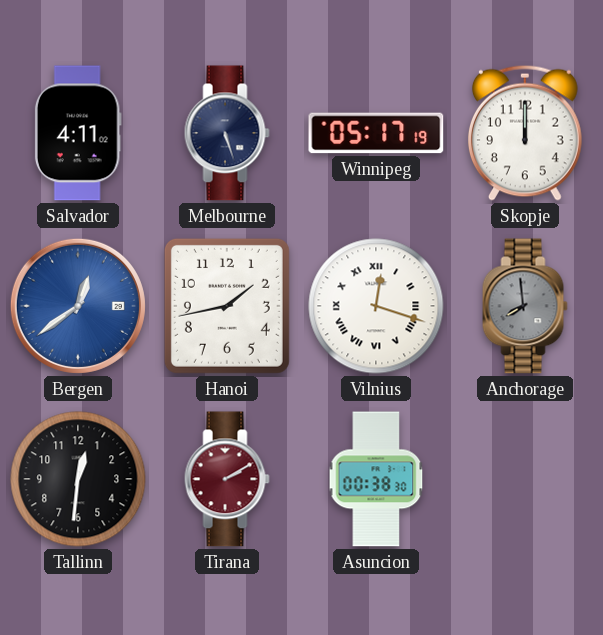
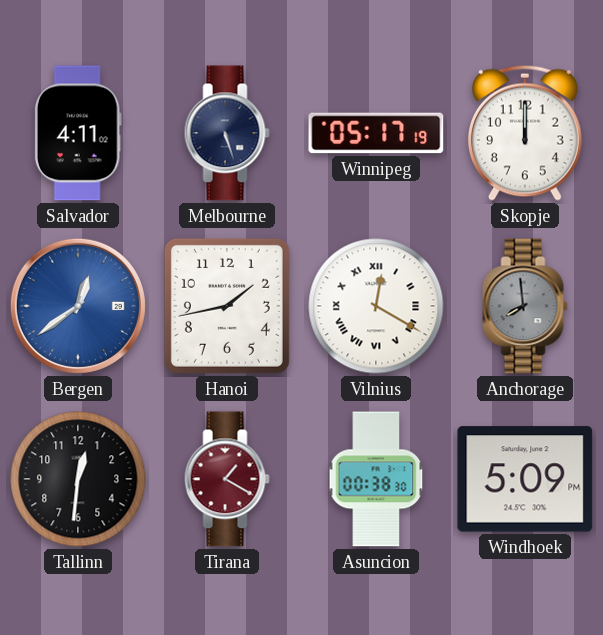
Vilnius: 12:18 -> 12:20 (376, 306)
Tirana: 2:10 -> 1:20 (227, 479)
Windhoek: none -> 5:09 (525, 479)
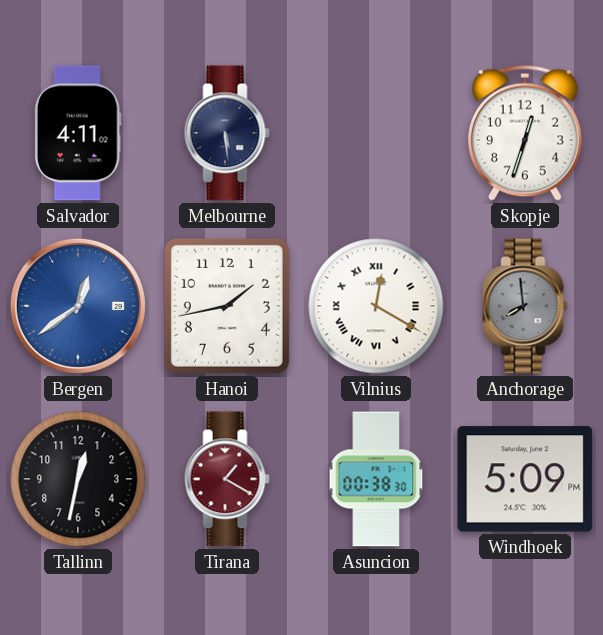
Melbourne: 5:27 -> 5:29 (227, 133)
Winnipeg: 05:17 -> none (376, 133)
Skopje: 12:00 -> 12:33 (525, 133)
Tallinn: 12:31 -> 12:32 (78, 479)
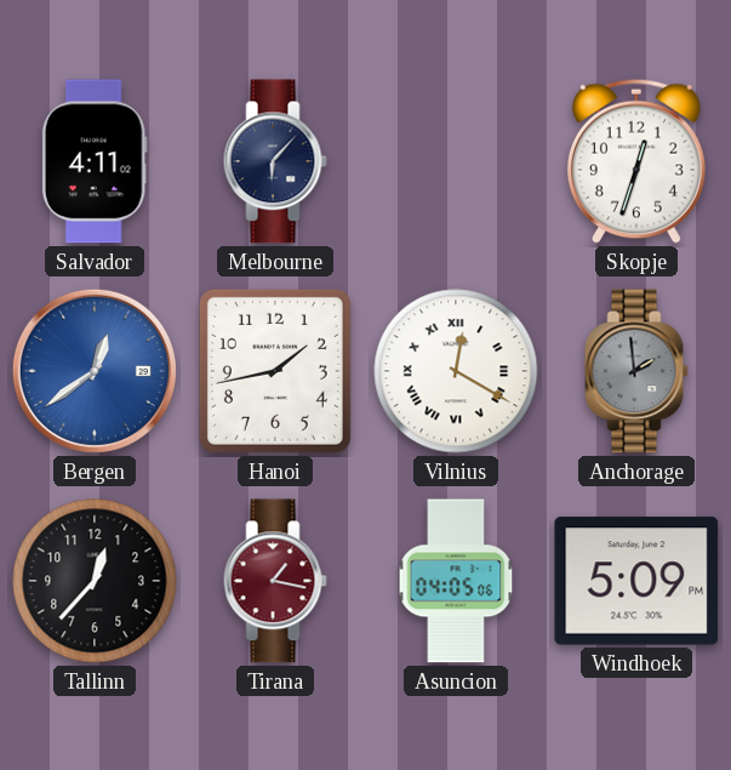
Melbourne: 5:29 -> 6:07 (275, 161)
Anchorage: 7:59 -> 1:59 (636, 371)
Tallinn: 12:32 -> 12:37 (95, 581)
Tirana: 1:20 -> 1:17 (275, 581)
Asuncion: 00:38 -> 04:05 (456, 581)
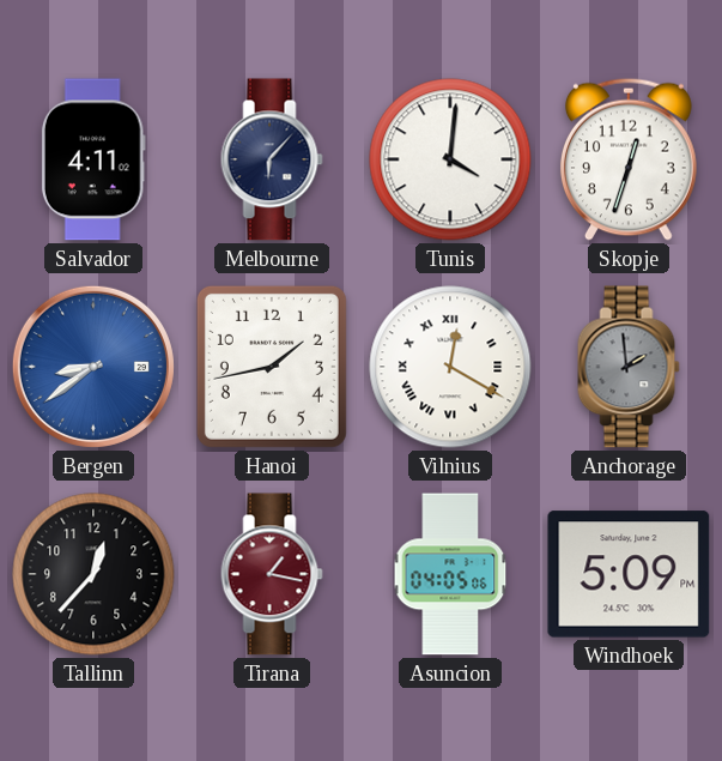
Tunis: none -> 4:01 (450, 159)
Bergen: 12:39 -> 8:39 (93, 367)
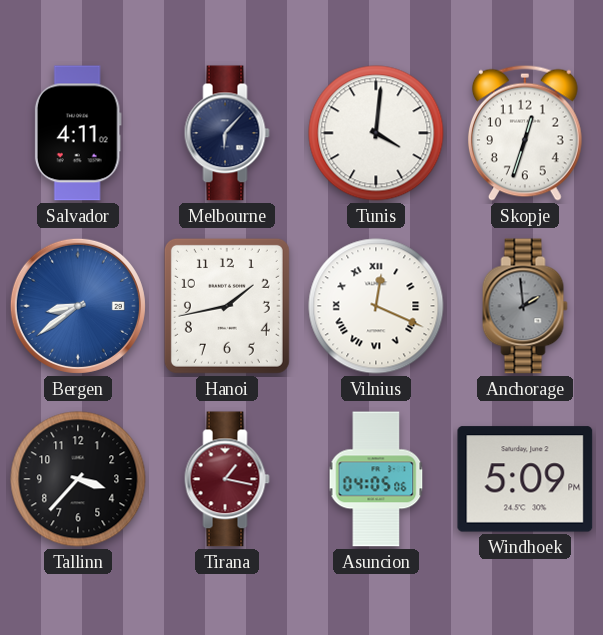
Vilnius: 12:20 -> 12:19 (376, 306)
Tallinn: 12:37 -> 3:37 (78, 479)
